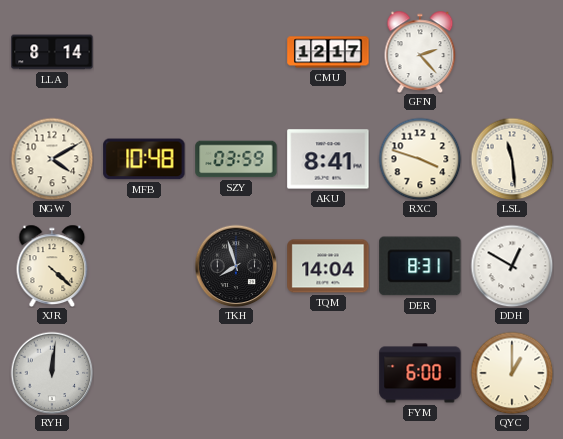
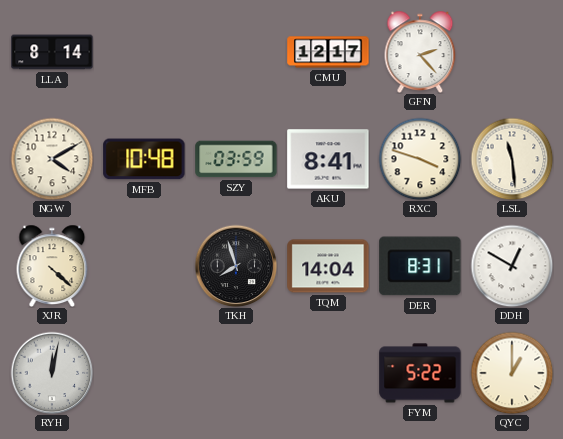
RYH: 12:01 -> 12:02 (52, 373)
FYM: 6:00 -> 5:22 (420, 373)
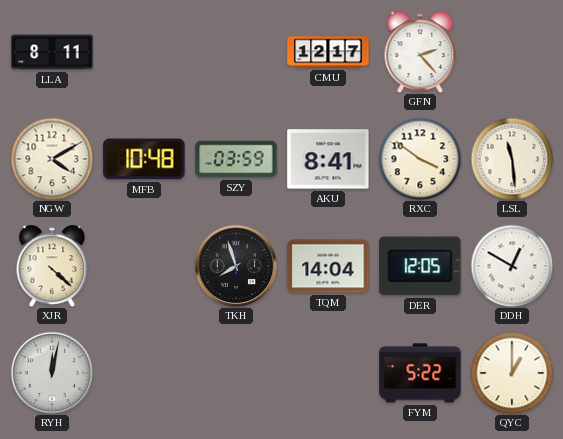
LLA: 8:14 -> 8:11 (52, 52)
RXC: 3:48 -> 3:51 (420, 159)
DER: 8:31 -> 12:05 (420, 266)
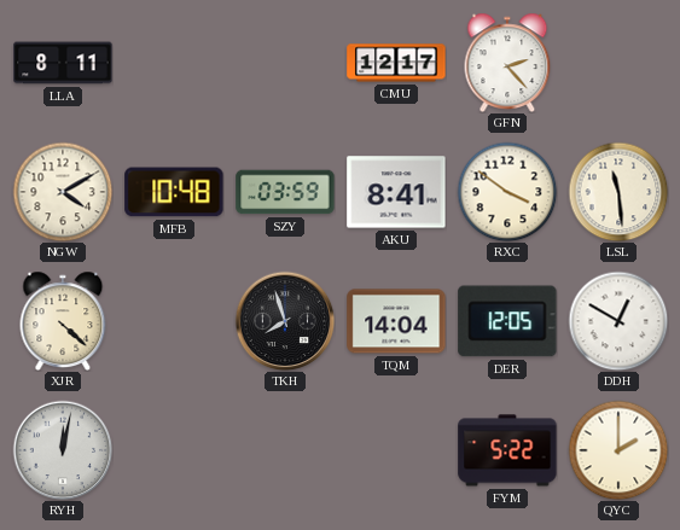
QYC: 1:00 -> 2:00 (618, 450)
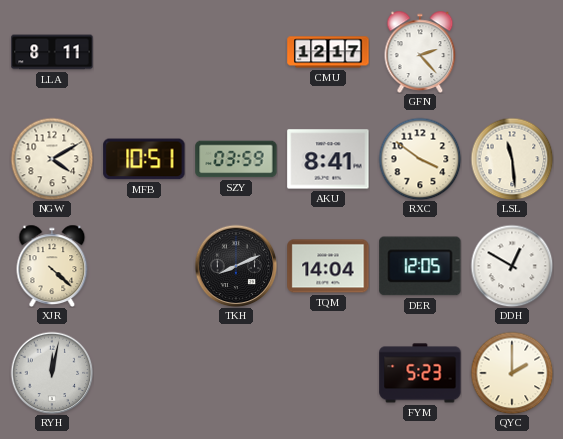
MFB: 10:48 -> 10:51 (144, 159)
TKH: 7:57 -> 8:11 (236, 266)
FYM: 5:22 -> 5:23 (420, 373)
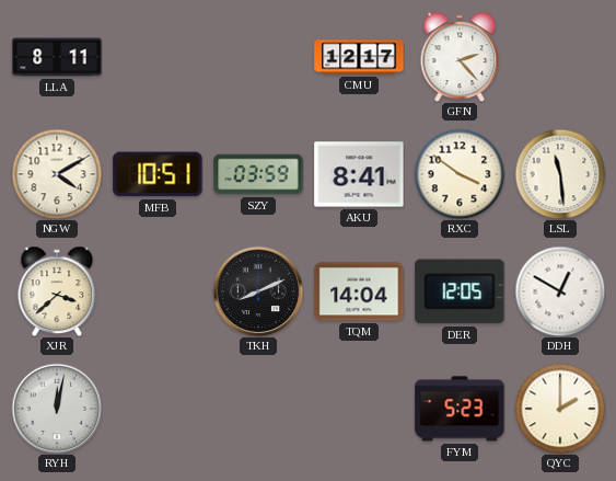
XJR: 4:22 -> 3:38 (57, 291)
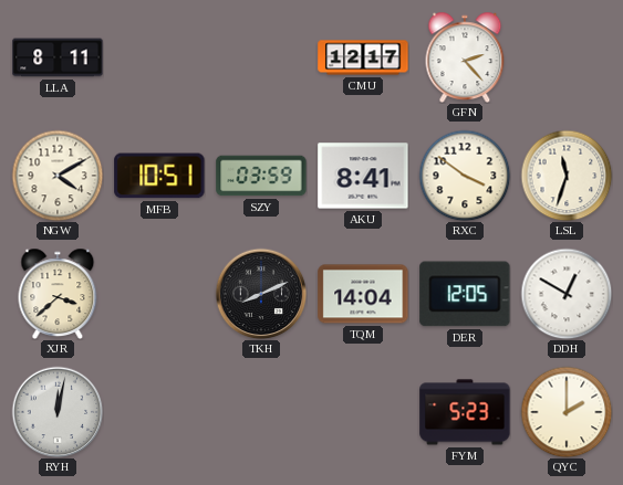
LSL: 11:29 -> 11:33 (567, 176)
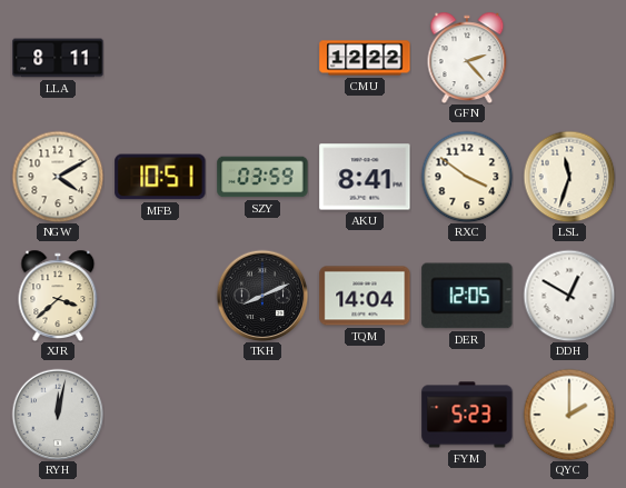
CMU: 12:17 -> 12:22 (365, 58)
